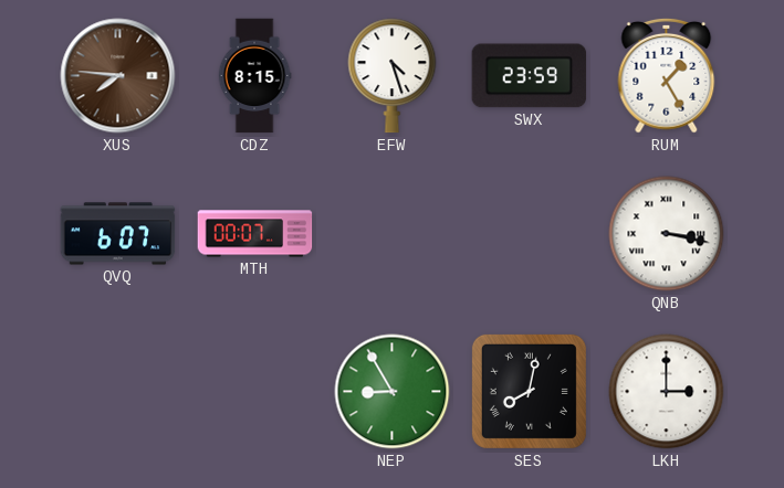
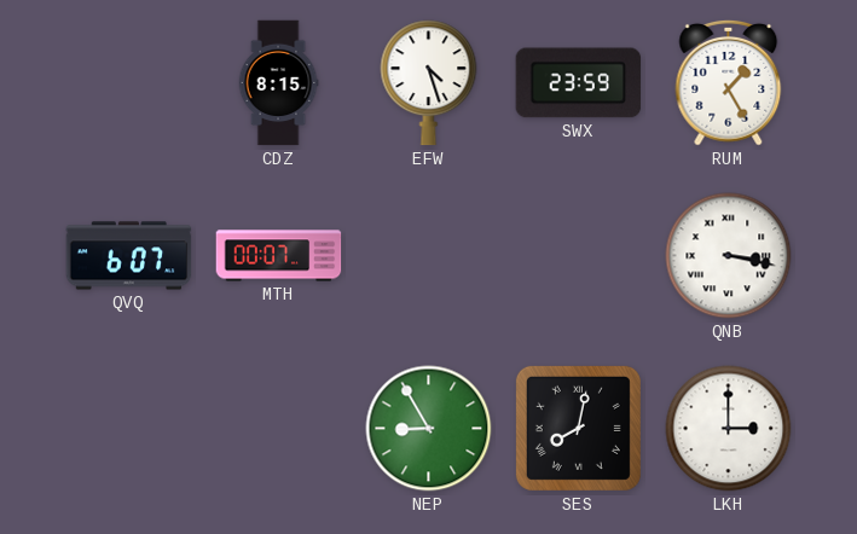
XUS: 7:46 -> none (118, 76)
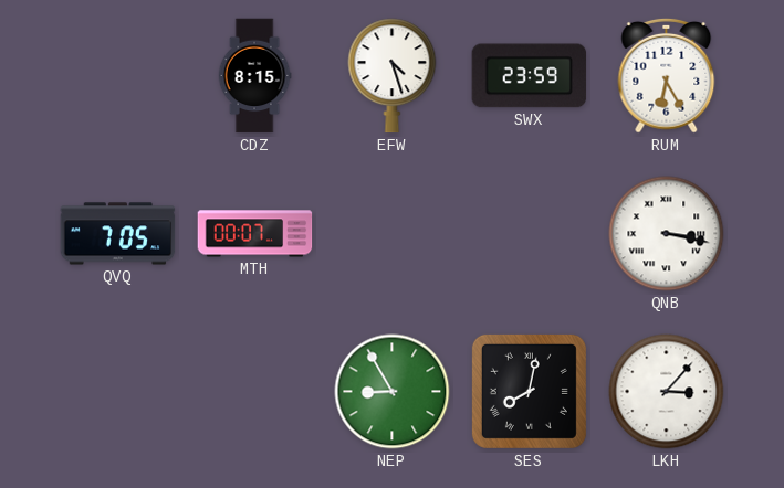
RUM: 1:25 -> 6:25 (667, 75)
QVQ: 6:07 -> 7:05 (118, 234)
LKH: 3:00 -> 3:07 (667, 392)
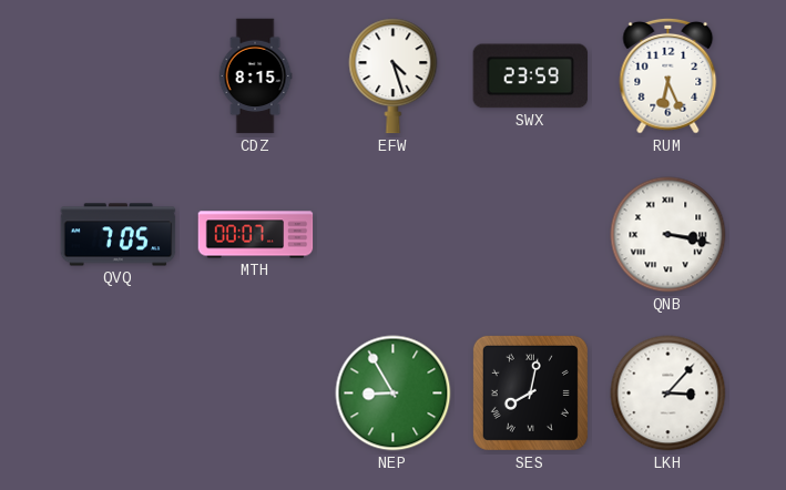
RUM: 6:25 -> 6:26 (668, 75)
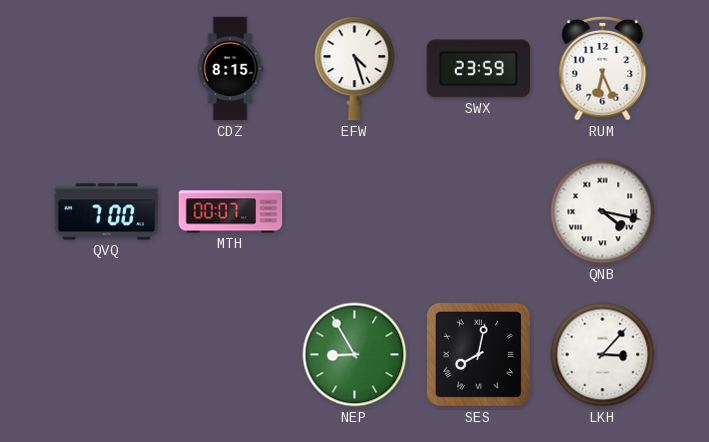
QVQ: 7:05 -> 7:00 (107, 212)
QNB: 3:17 -> 4:17 (603, 212)
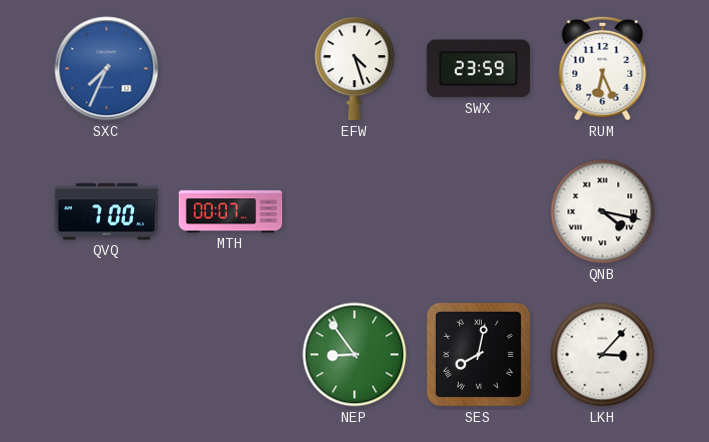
SXC: none -> 7:34 (107, 69)
CDZ: 8:15 -> none (230, 69)
NEP: 8:55 -> 8:54 (355, 355)
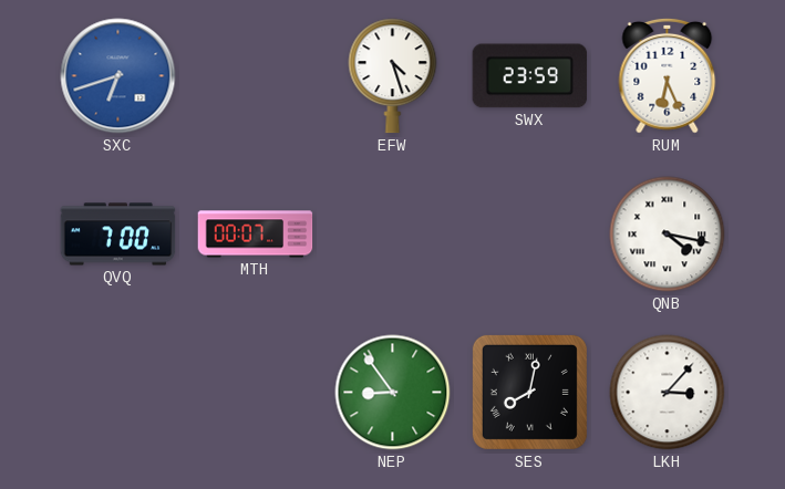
SXC: 7:34 -> 6:42 (118, 76)
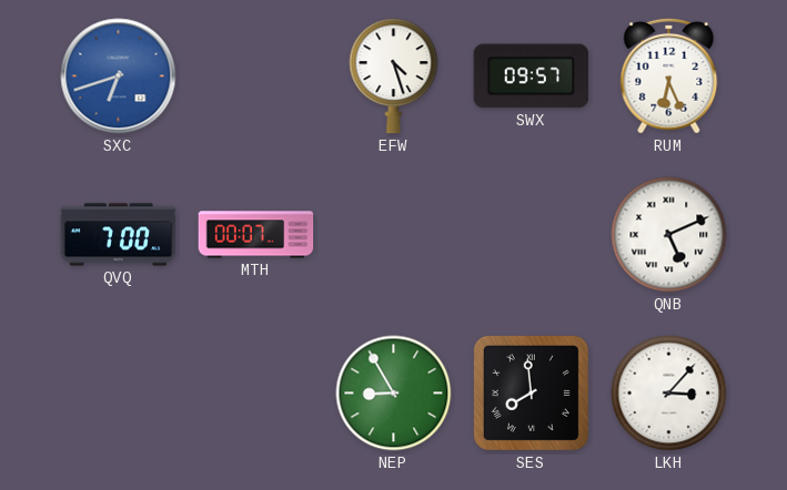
SWX: 23:59 -> 09:57 (532, 76)
QNB: 4:17 -> 5:11 (669, 235)
NEP: 8:54 -> 8:55 (394, 394)
SES: 8:02 -> 7:59 (531, 392)
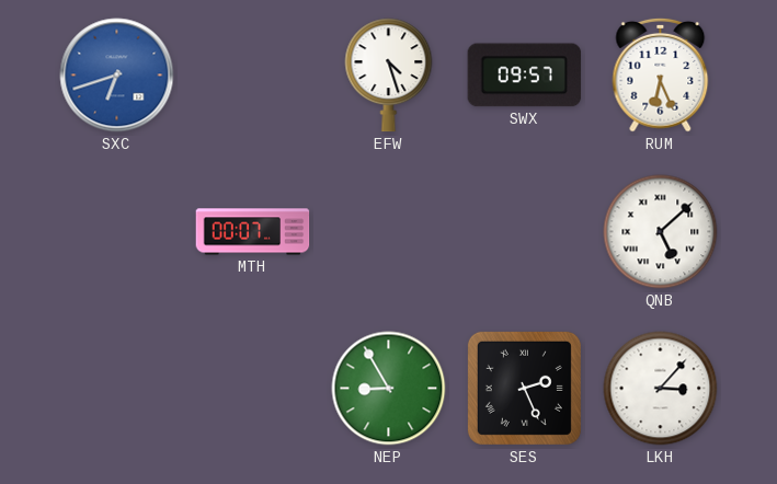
QVQ: 7:00 -> none (119, 235)
QNB: 5:11 -> 5:08 (661, 232)
SES: 7:59 -> 2:26 (524, 388)
